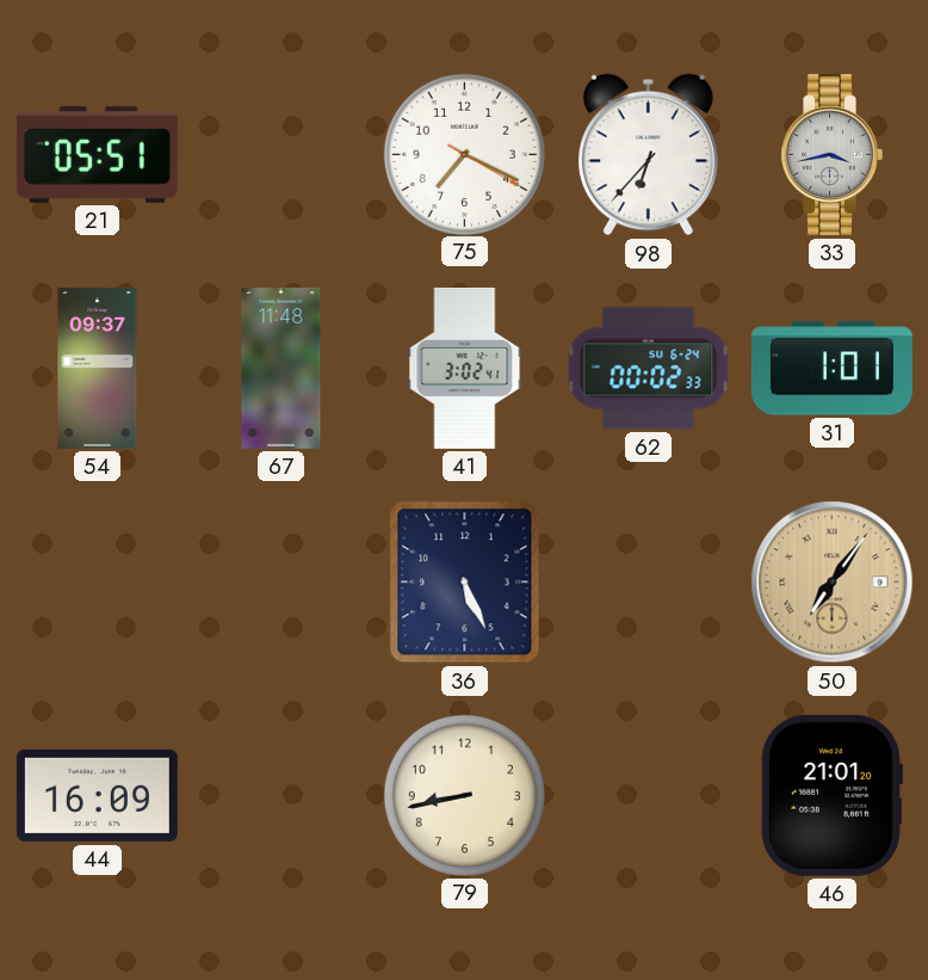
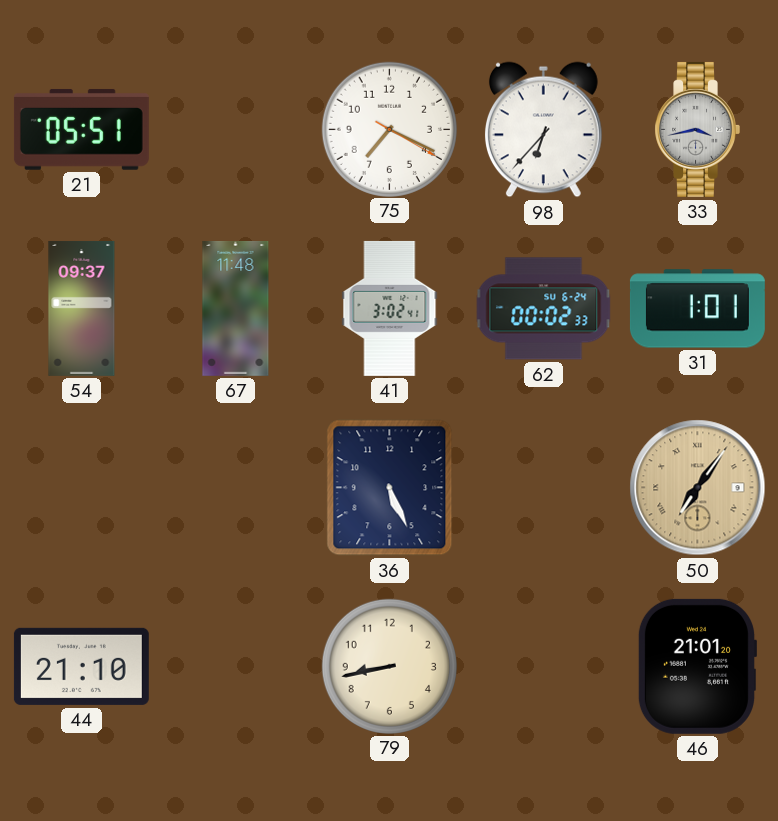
44: 16:09 -> 21:10 (81, 666)
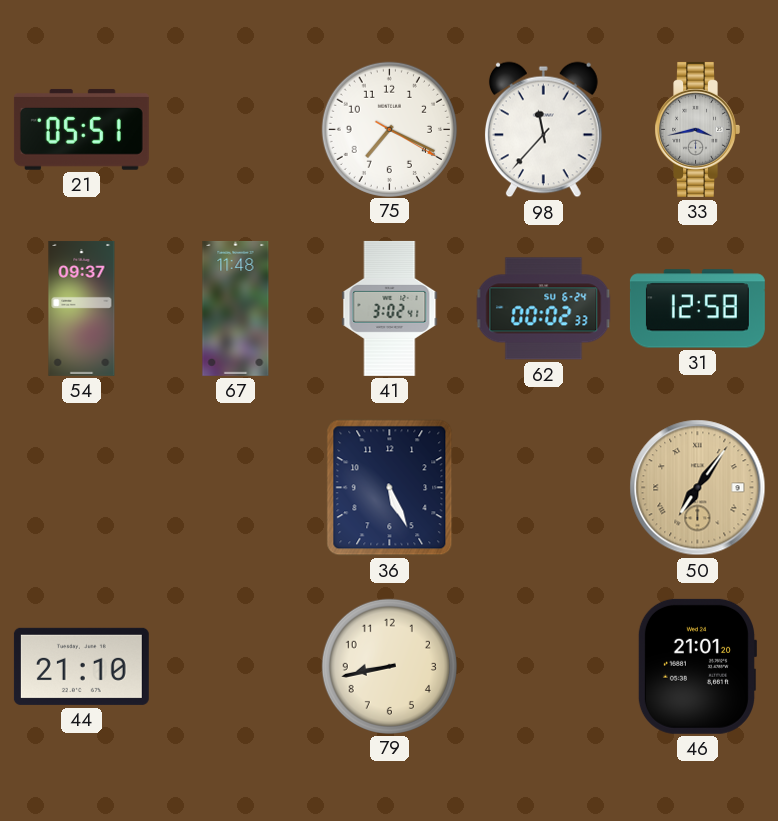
98: 6:37 -> 11:37 (543, 130)
31: 1:01 -> 12:58 (697, 309)
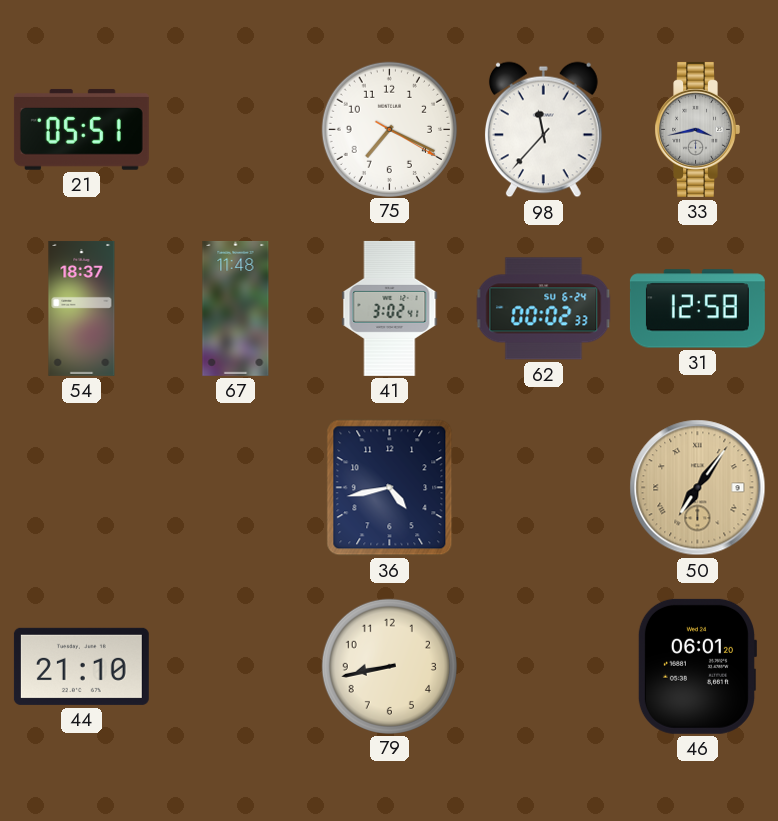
54: 09:37 -> 18:37 (82, 308)
36: 5:26 -> 4:43 (390, 488)
46: 21:01 -> 06:01 (696, 666)
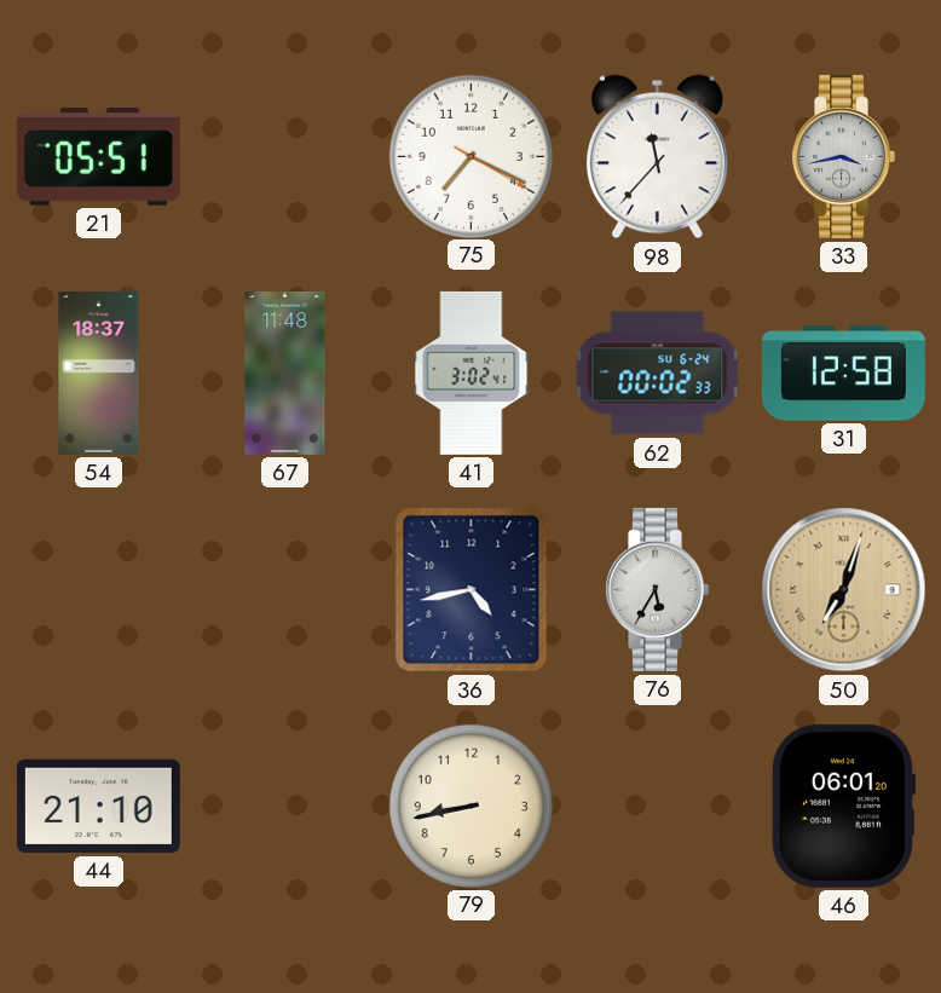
76: none -> 5:35 (657, 589)
50: 7:06 -> 7:03 (844, 590)
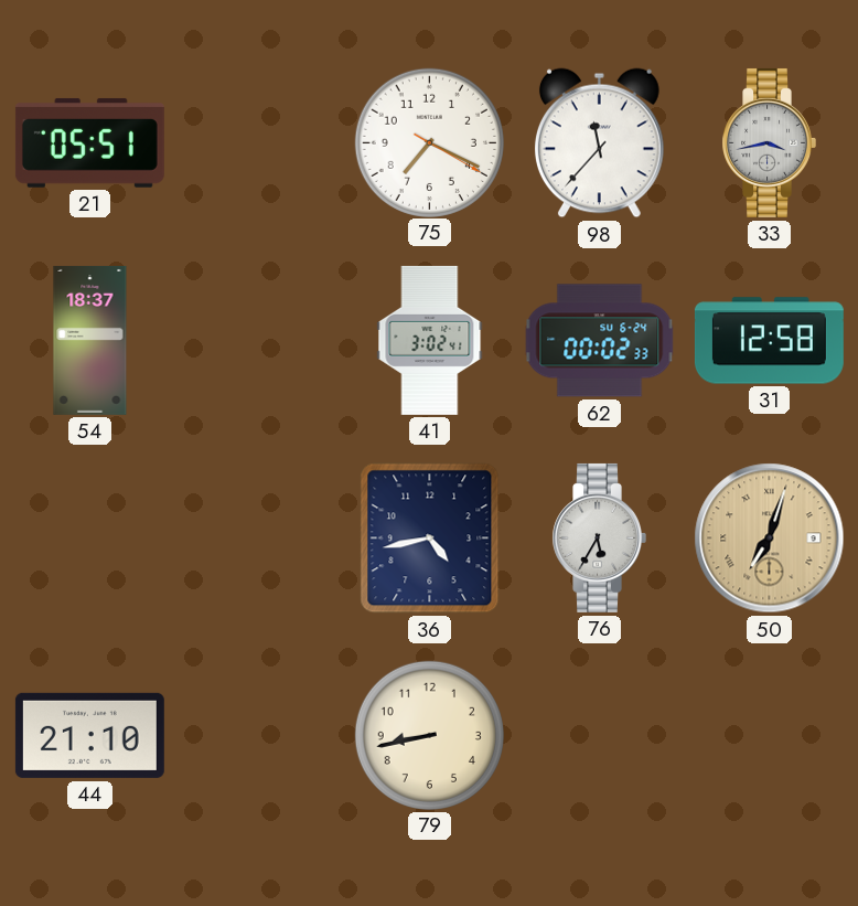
67: 11:48 -> none (285, 373)
46: 06:01 -> none (842, 806)
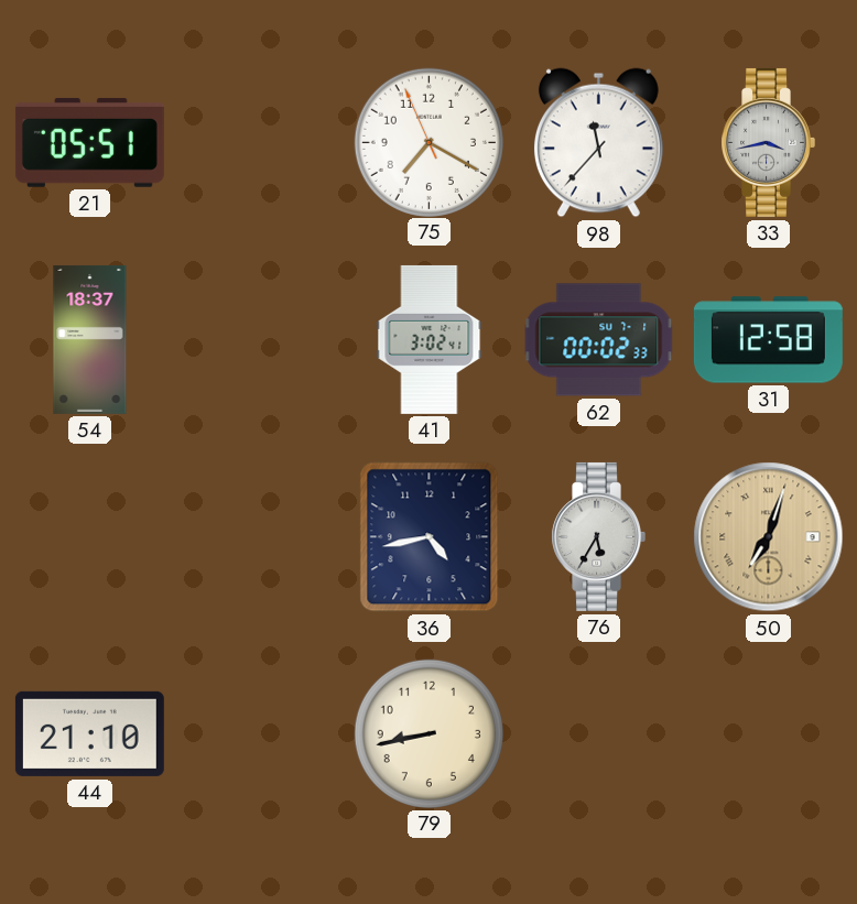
75: 7:19:20 -> 7:19:56 (428, 142)
62 date: SU 6-24 -> SU 7-1 (599, 340)
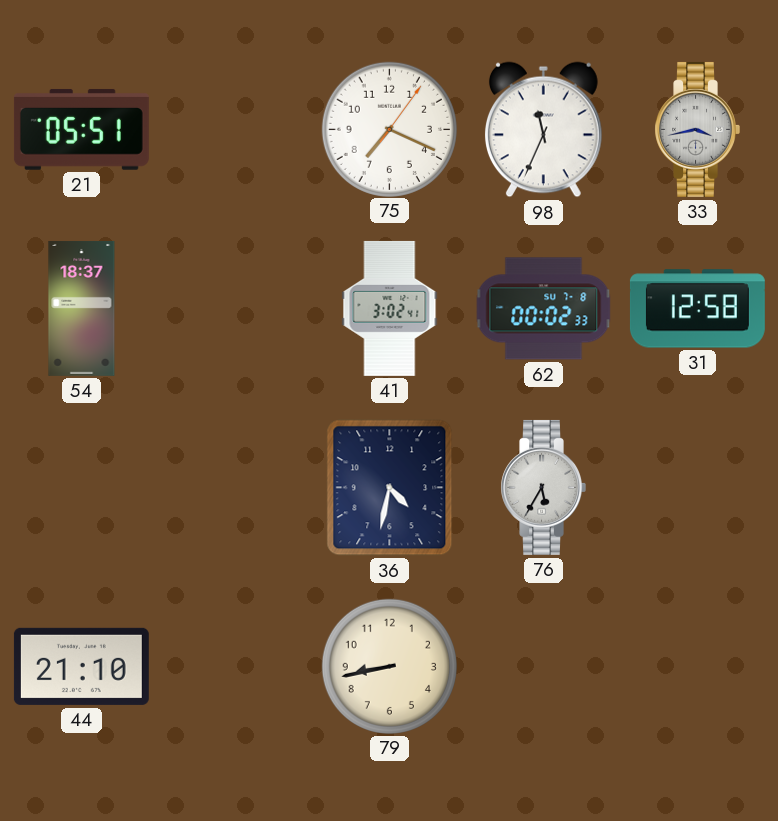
75: 7:19:56 -> 7:19:06 (389, 129)
98: 11:37 -> 11:34 (543, 130)
62 date: SU 7-1 -> SU 7-8 (544, 309)
36: 4:43 -> 4:32 (390, 488)
50: 7:03 -> none (769, 537)
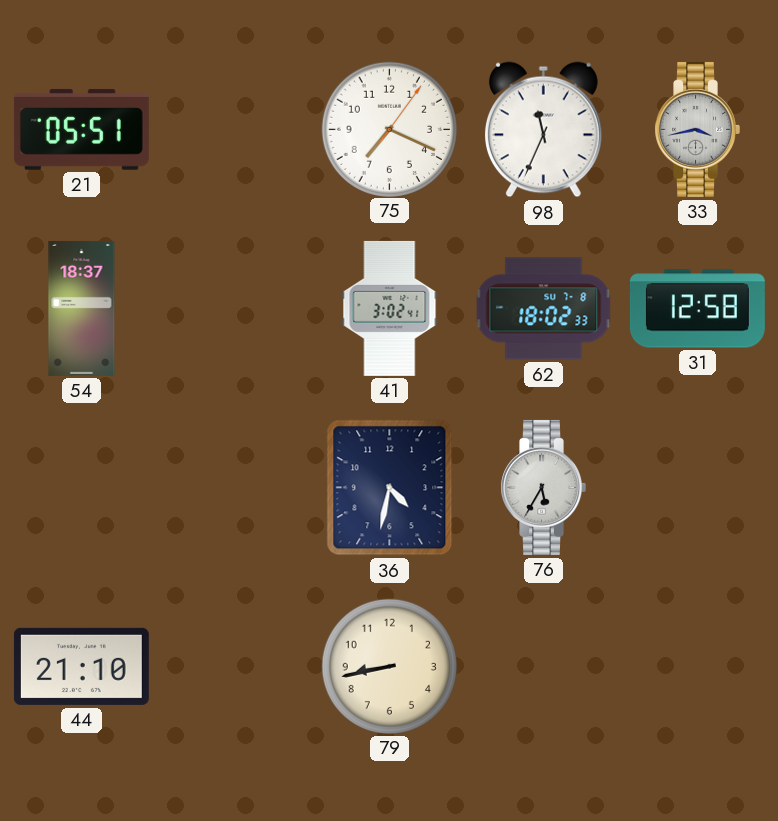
62: 00:02 -> 18:02 (544, 309)
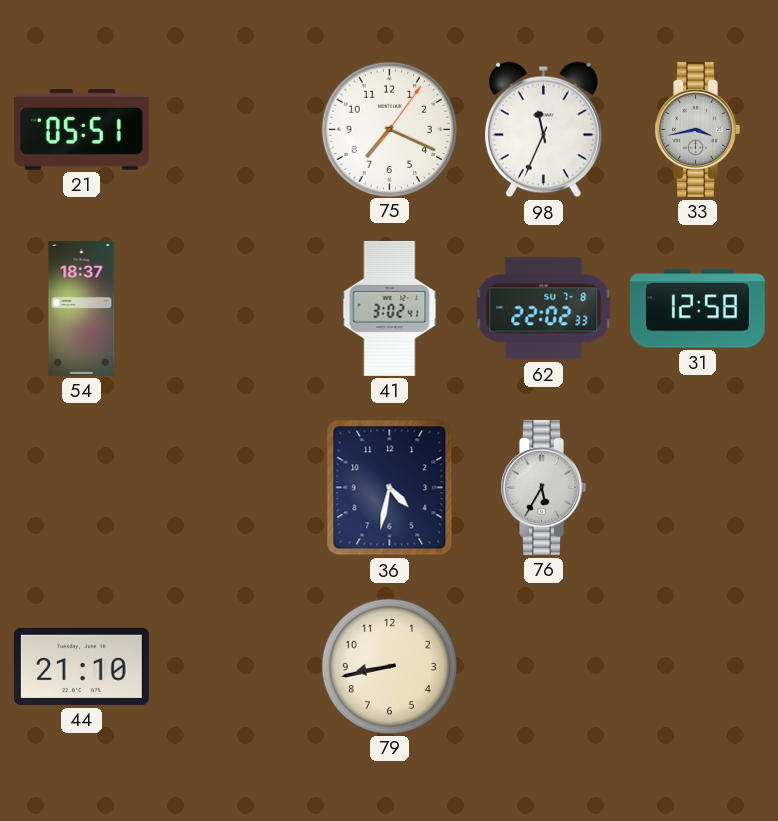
62: 18:02 -> 22:02 (544, 309)
